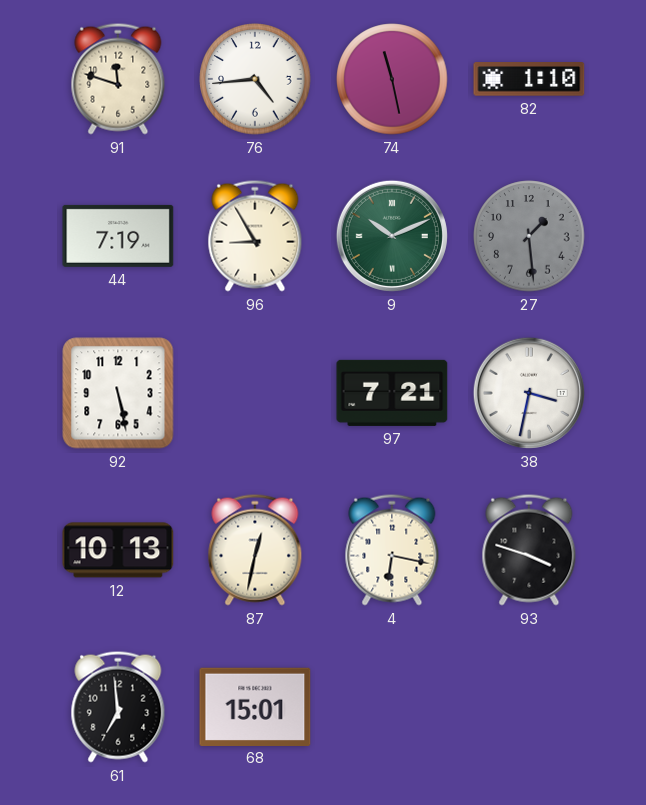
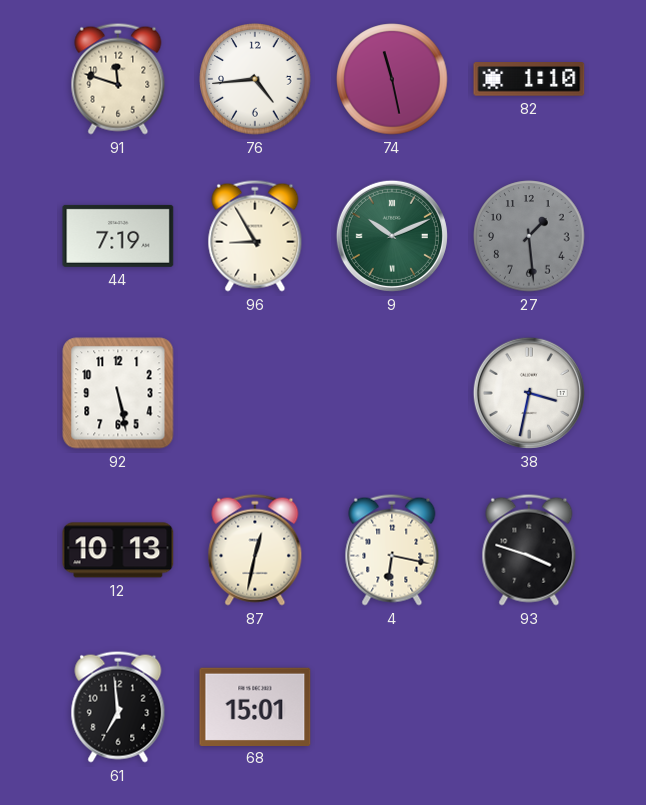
97: 7:21 -> none (392, 393)
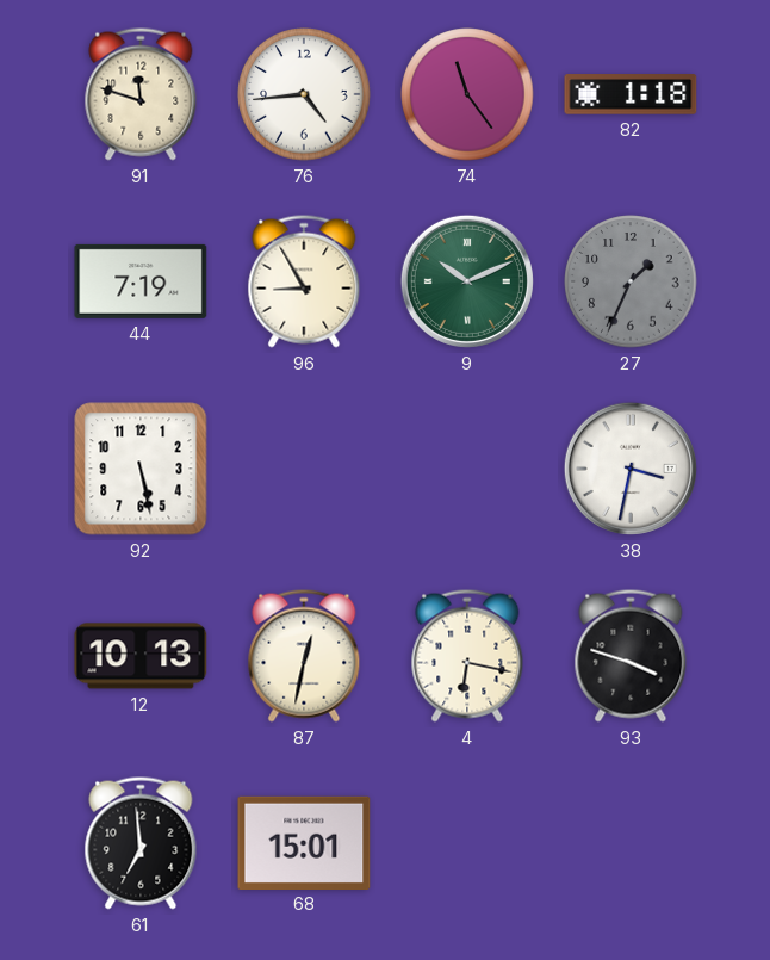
74: 11:28 -> 11:24 (467, 94)
82: 1:10 -> 1:18 (631, 94)
27: 1:29 -> 1:34 (631, 281)
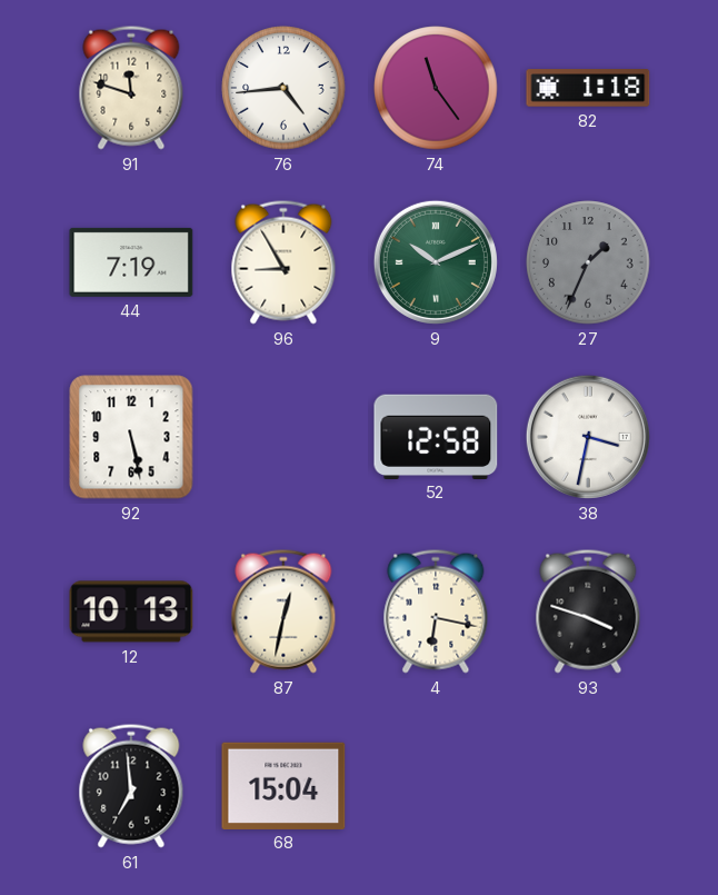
52: none -> 12:58 (436, 436)
68: 15:01 -> 15:04 (283, 785)
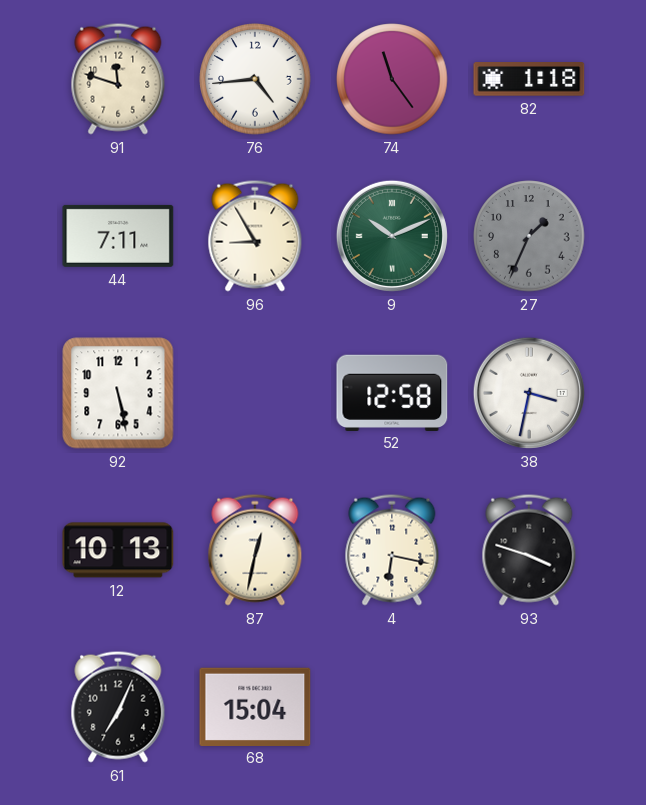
44: 7:19 -> 7:11 (118, 236)
61: 6:59 -> 7:04 (118, 707)
